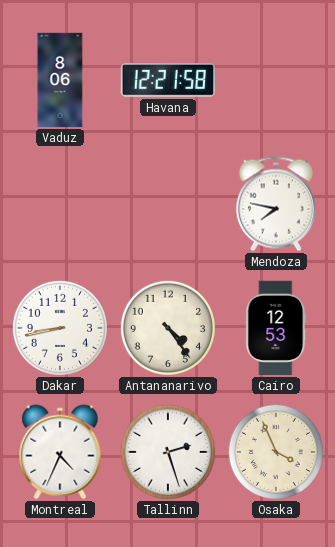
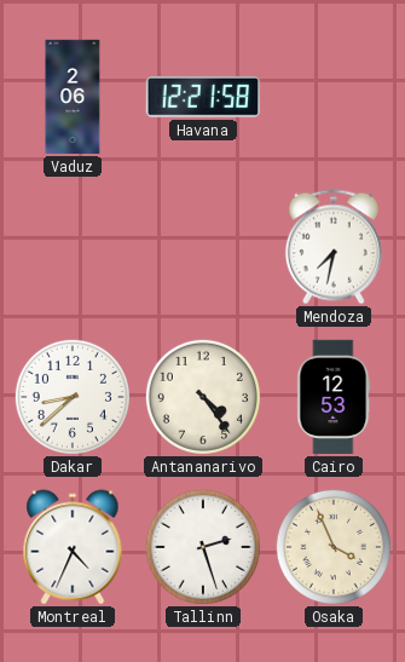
Vaduz: 8:06 -> 2:06 (73, 97)
Mendoza: 7:47 -> 7:32 (334, 247)
Dakar: 8:43 -> 8:38 (73, 397)
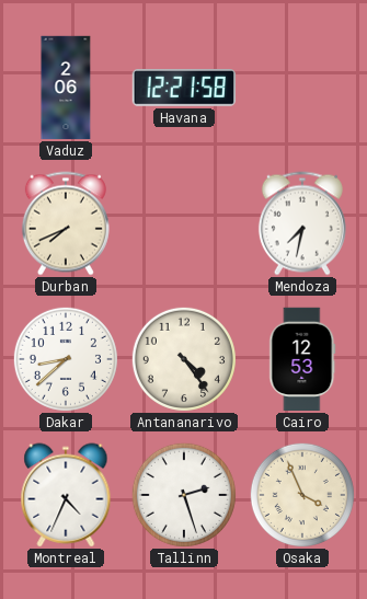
Durban: none -> 7:41 (66, 223)
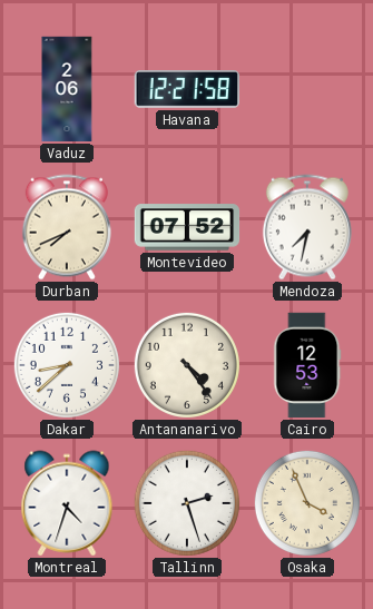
Montevideo: none -> 07:52 (187, 227)
Montreal: 4:34 -> 4:33 (67, 503)
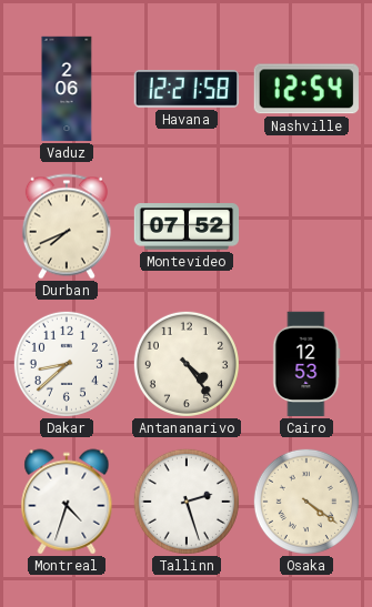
Nashville: none -> 12:54 (306, 89)
Mendoza: 7:32 -> none (307, 227)
Osaka: 3:56 -> 4:21 (306, 502)
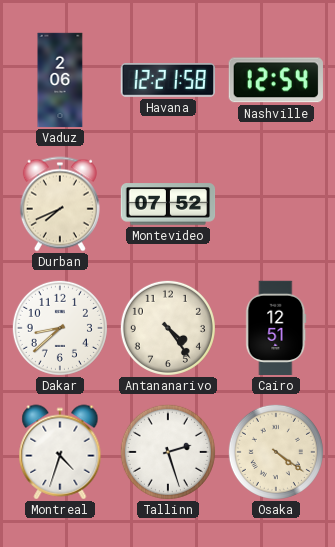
Cairo: 12:53 -> 12:51 (276, 328)
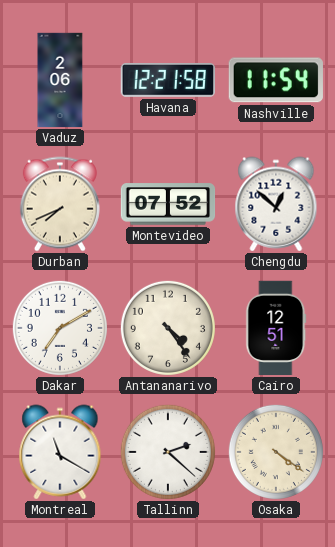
Nashville: 12:54 -> 11:54 (276, 80)
Chengdu: none -> 12:52 (276, 204)
Dakar: 8:38 -> 7:10 (60, 328)
Montreal: 4:33 -> 11:20 (60, 452)
Tallinn: 2:27 -> 2:22 (168, 452)
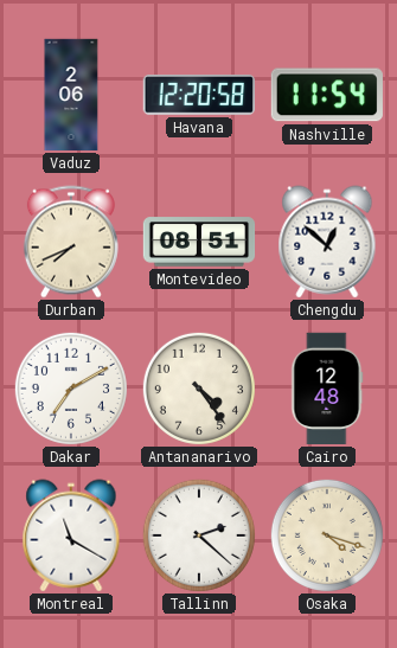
Havana: 12:21 -> 12:20 (198, 96)
Montevideo: 07:52 -> 08:51 (199, 242)
Cairo: 12:51 -> 12:48 (327, 389)
Osaka: 4:21 -> 4:18 (327, 535)
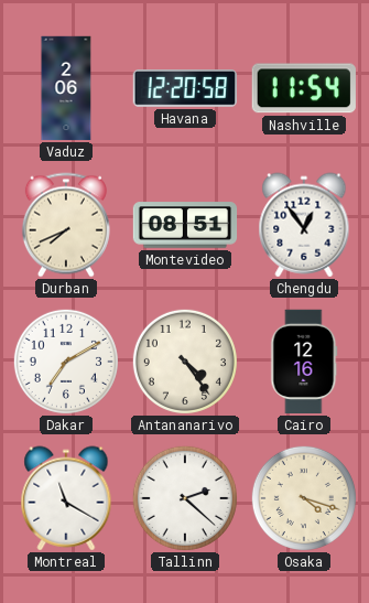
Chengdu: 12:52 -> 12:54 (304, 225)
Cairo: 12:48 -> 12:16 (304, 362)
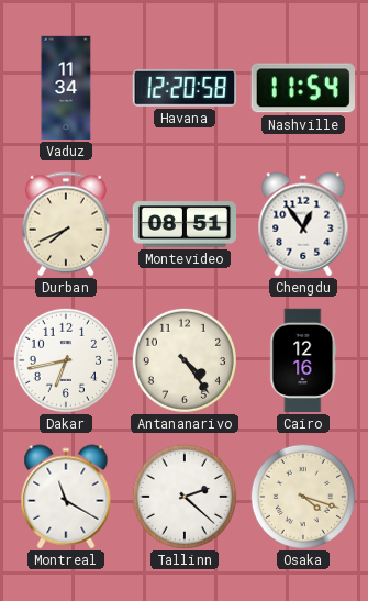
Vaduz: 2:06 -> 11:34 (66, 88)
Dakar: 7:10 -> 6:43 (66, 360)
